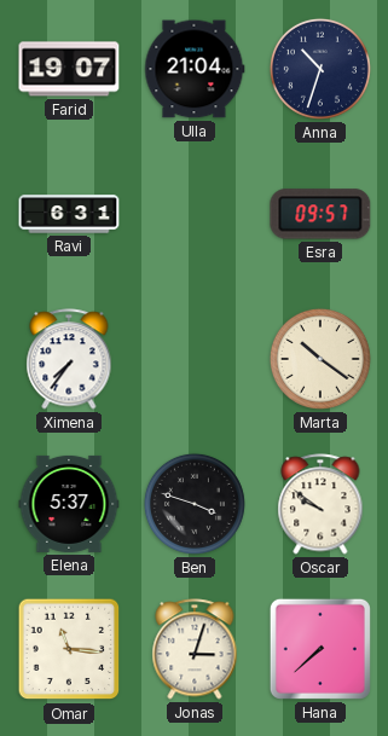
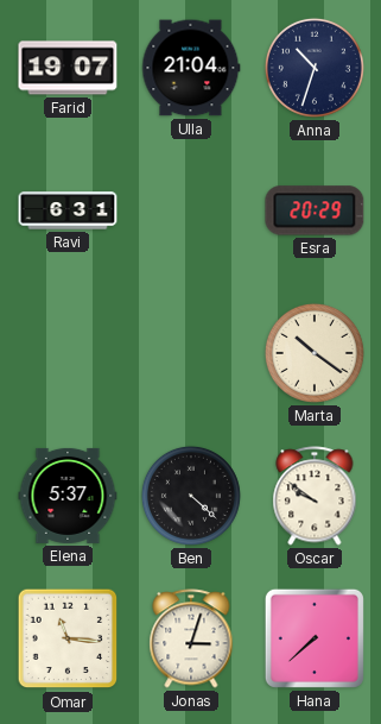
Esra: 09:57 -> 20:29 (315, 210)
Ximena: 7:36 -> none (69, 359)
Ben: 3:48 -> 4:22 (191, 496)
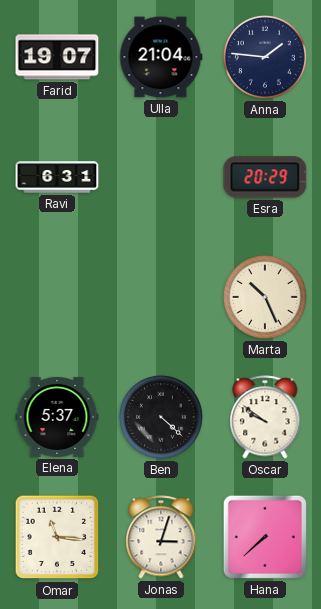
Anna: 10:33 -> 1:46 (265, 57)
Marta: 10:21 -> 10:26 (265, 297)
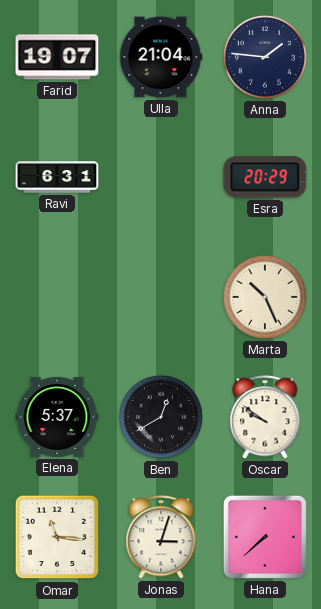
Ben: 4:22 -> 12:40 (161, 417)
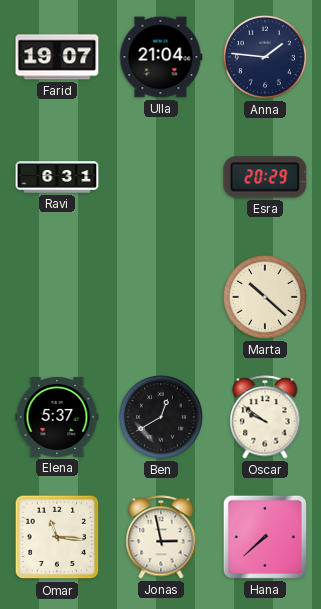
Marta: 10:26 -> 10:22 (265, 297)
Jonas: 3:03 -> 2:58 (161, 537)
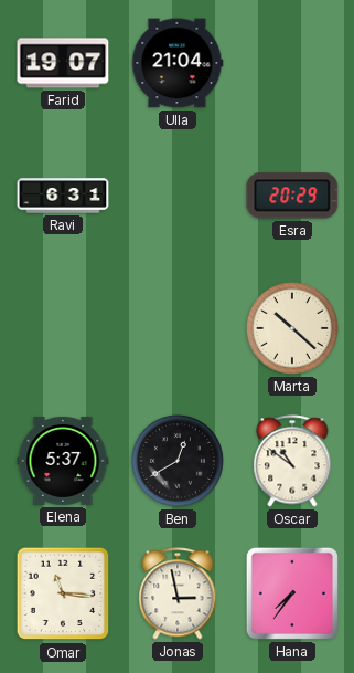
Anna: 1:46 -> none (265, 57)
Oscar: 9:51 -> 10:51 (292, 461)
Hana: 7:38 -> 7:36 (292, 593)
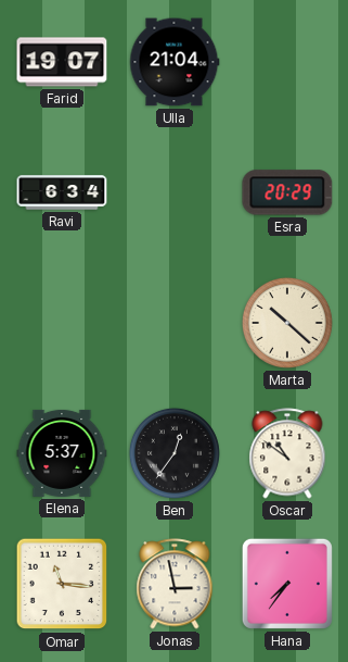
Ravi: 6:31 -> 6:34 (62, 192)
Ben: 12:40 -> 12:36 (175, 453)
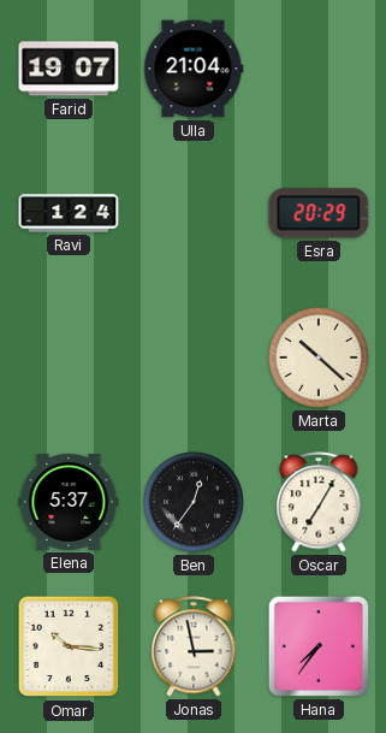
Ravi: 6:34 -> 1:24 (69, 213)
Oscar: 10:51 -> 7:05 (319, 502)
Omar: 11:16 -> 10:16 (69, 646)
